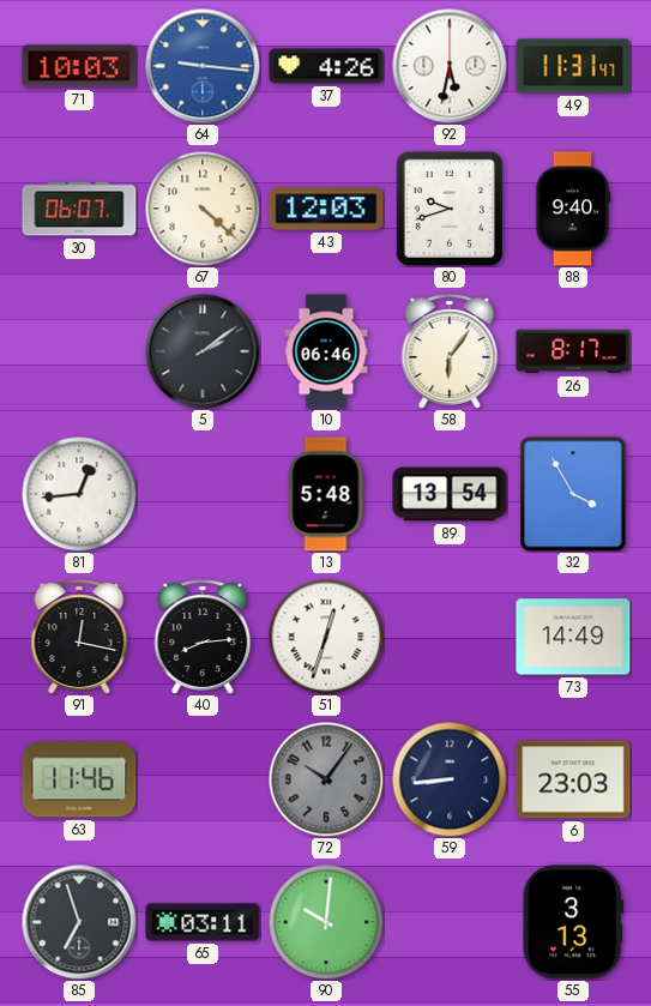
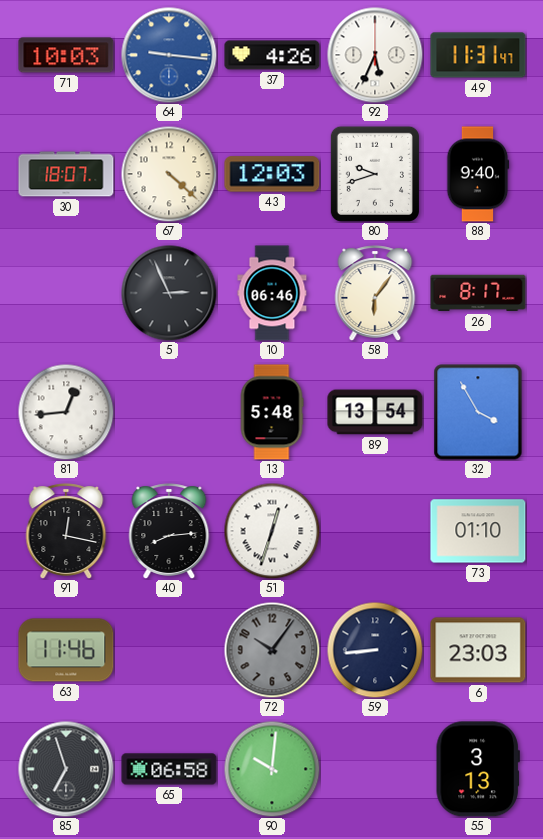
92: 5:32 -> 5:34 (375, 55)
30: 06:07 -> 18:07 (66, 174)
5: 2:09 -> 2:56 (169, 293)
73: 14:49 -> 01:10 (478, 531)
65: 03:11 -> 06:58 (169, 769)
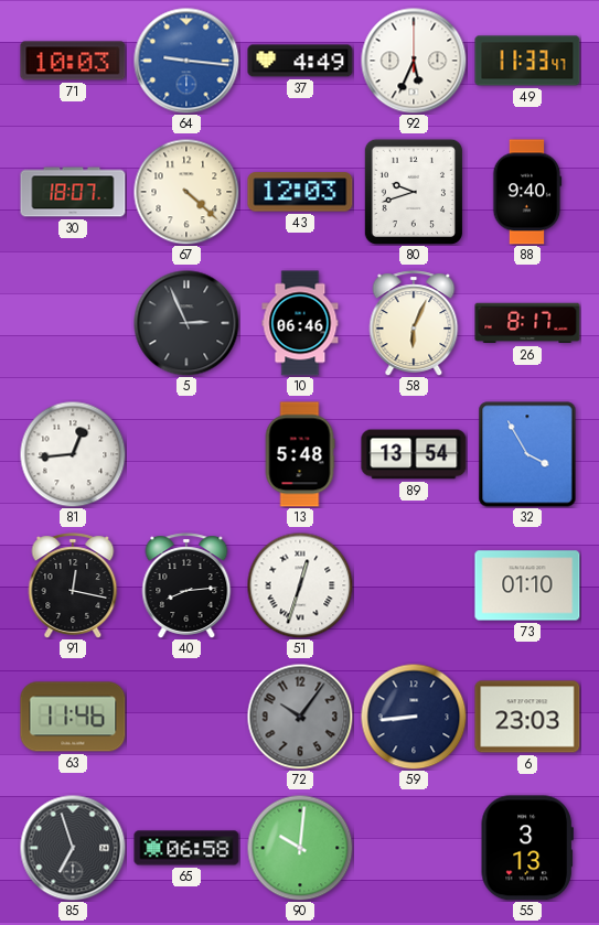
37: 4:26 -> 4:49 (300, 61)
49: 11:31 -> 11:33 (527, 61)
58: 6:06 -> 6:04 (414, 323)
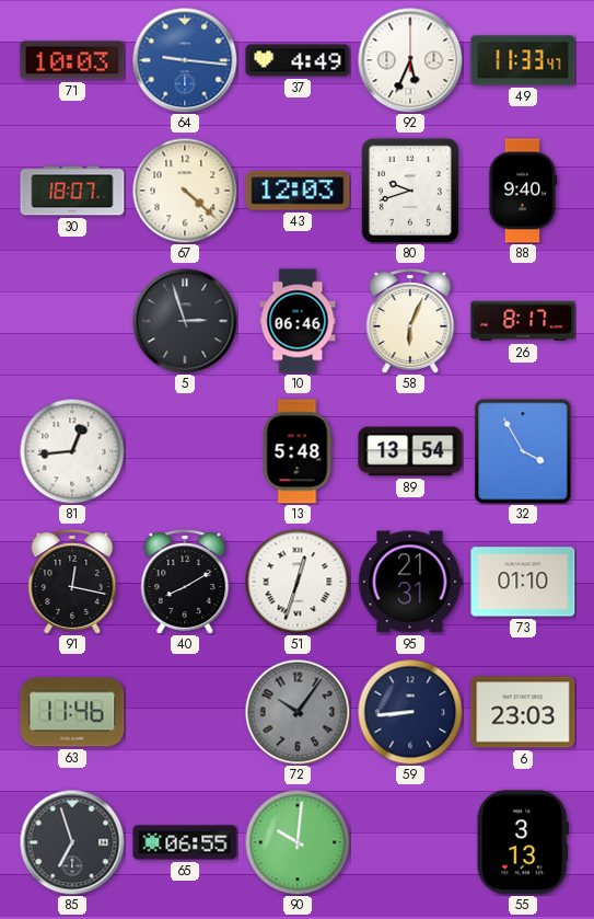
5: 2:56 -> 2:57 (185, 321)
40: 8:14 -> 8:10 (185, 582)
95: none -> 21:31 (410, 582)
65: 06:58 -> 06:55 (185, 842)
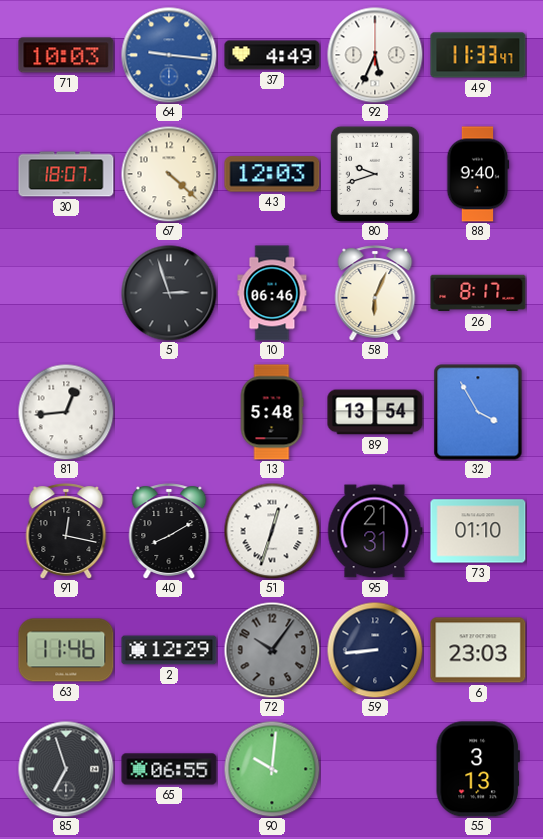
2: none -> 12:29 (169, 650)
